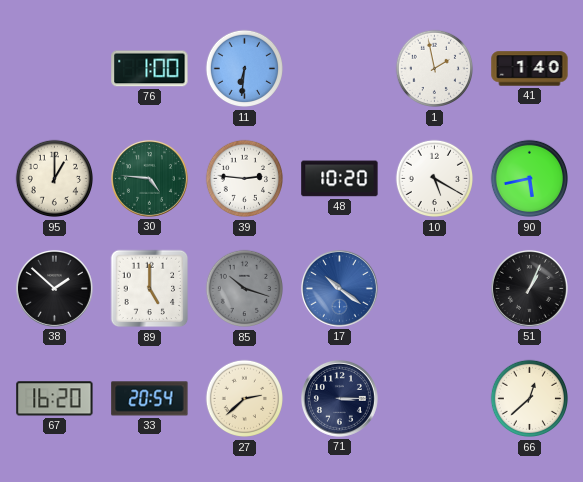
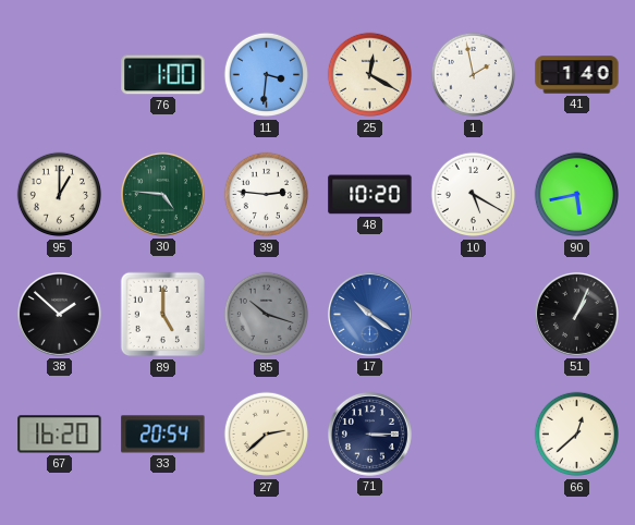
11: 6:31 -> 3:31 (267, 75)
25: none -> 12:20 (370, 75)
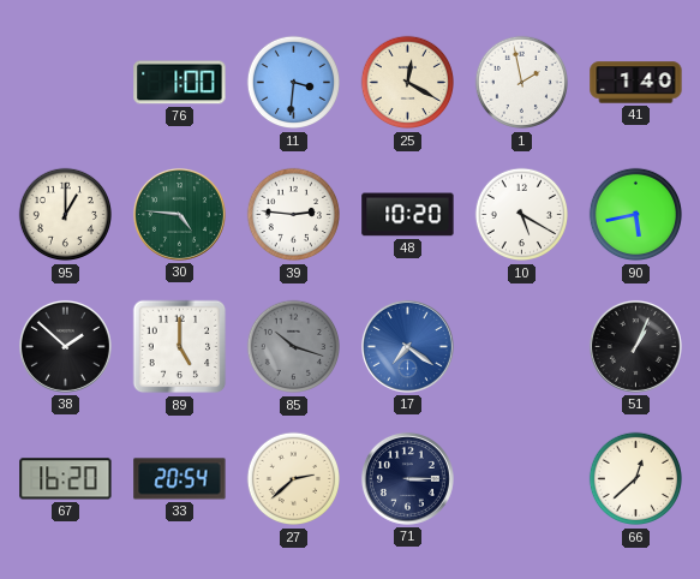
17: 10:21 -> 7:21 (407, 346)
